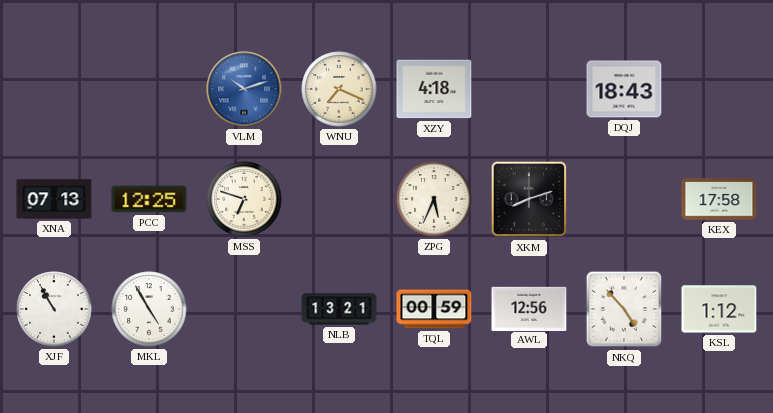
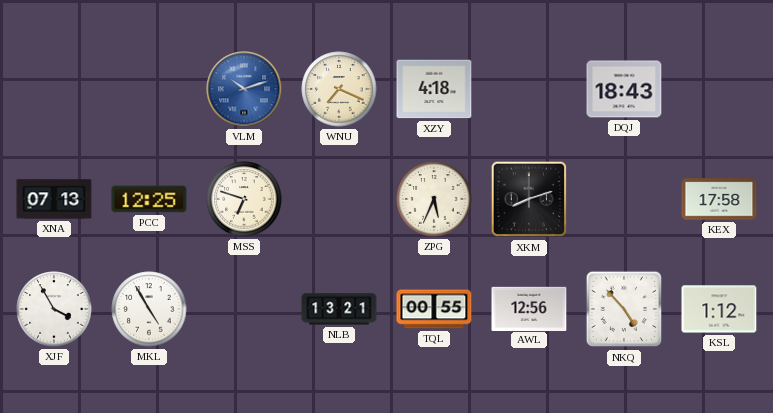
XJF: 10:55 -> 3:55 (54, 309)
TQL: 00:59 -> 00:55 (434, 309)
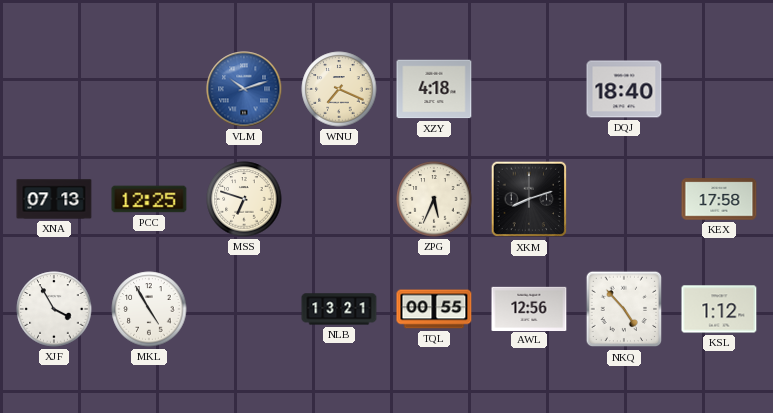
DQJ: 18:43 -> 18:40 (624, 89)
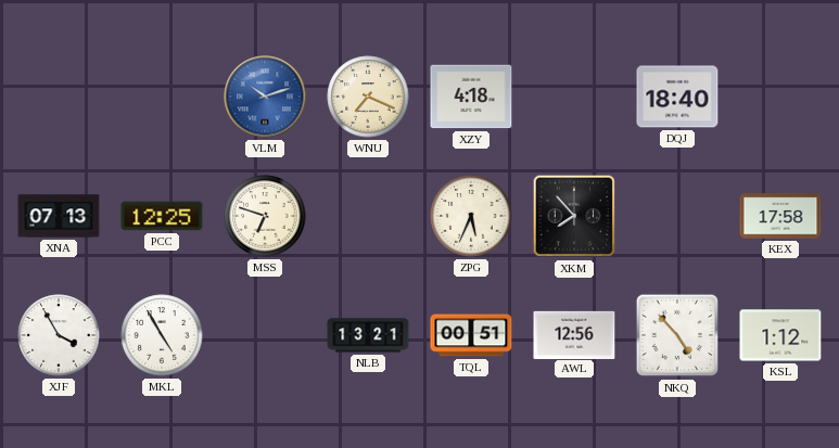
XKM: 8:12 -> 7:53 (574, 216)
TQL: 00:55 -> 00:51 (471, 335)
